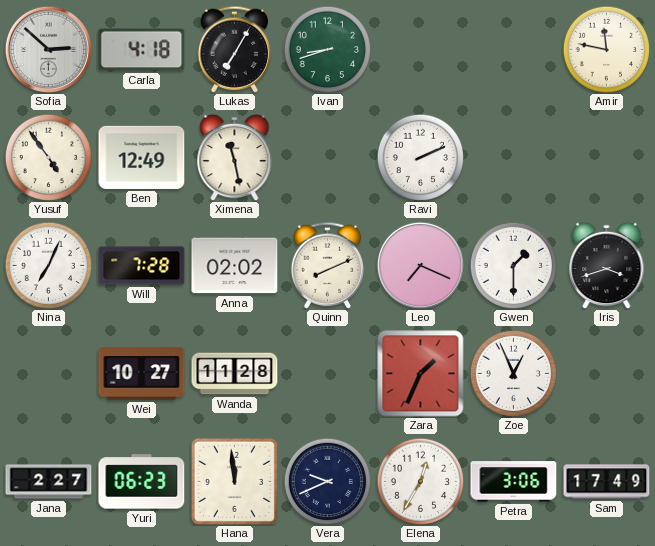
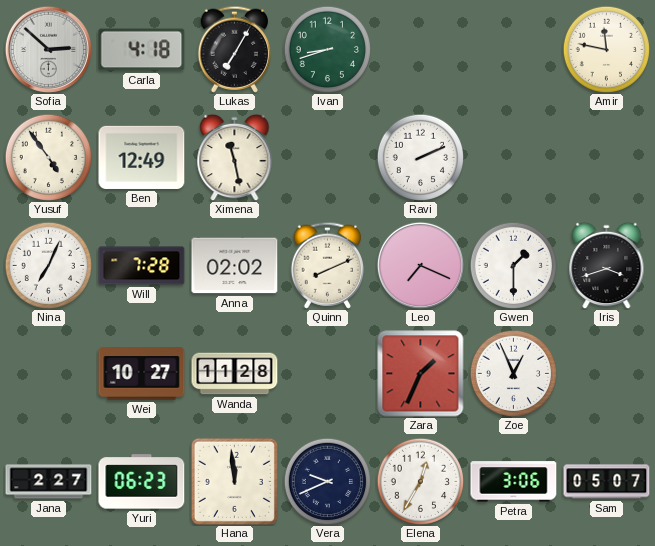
Sam: 17:49 -> 05:07 (607, 482)
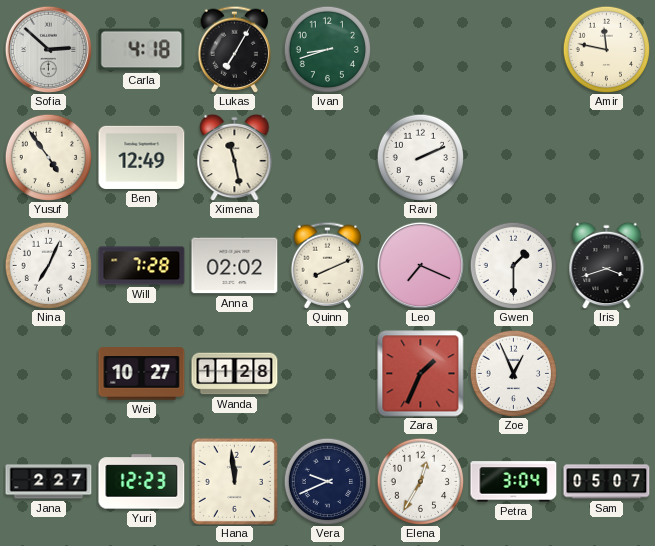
Yuri: 06:23 -> 12:23 (142, 482)
Petra: 3:06 -> 3:04 (514, 482)
